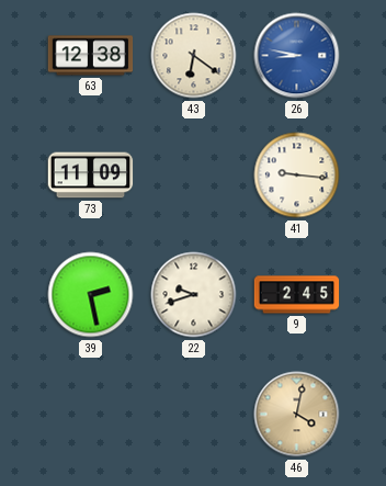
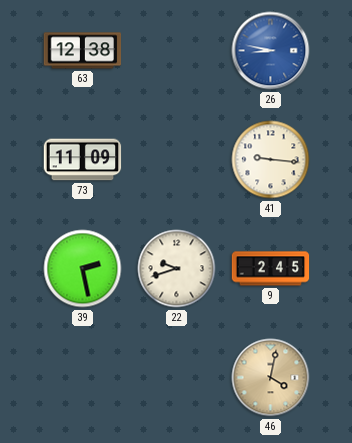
43: 6:21 -> none (194, 56)
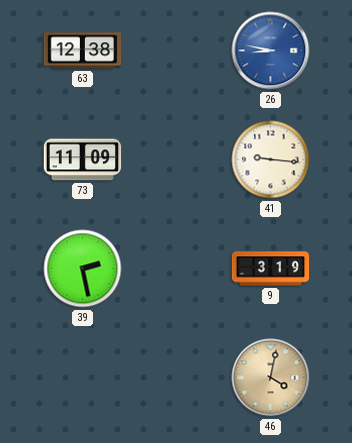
22: 9:42 -> none (177, 269)
9: 2:45 -> 3:19 (271, 269)
